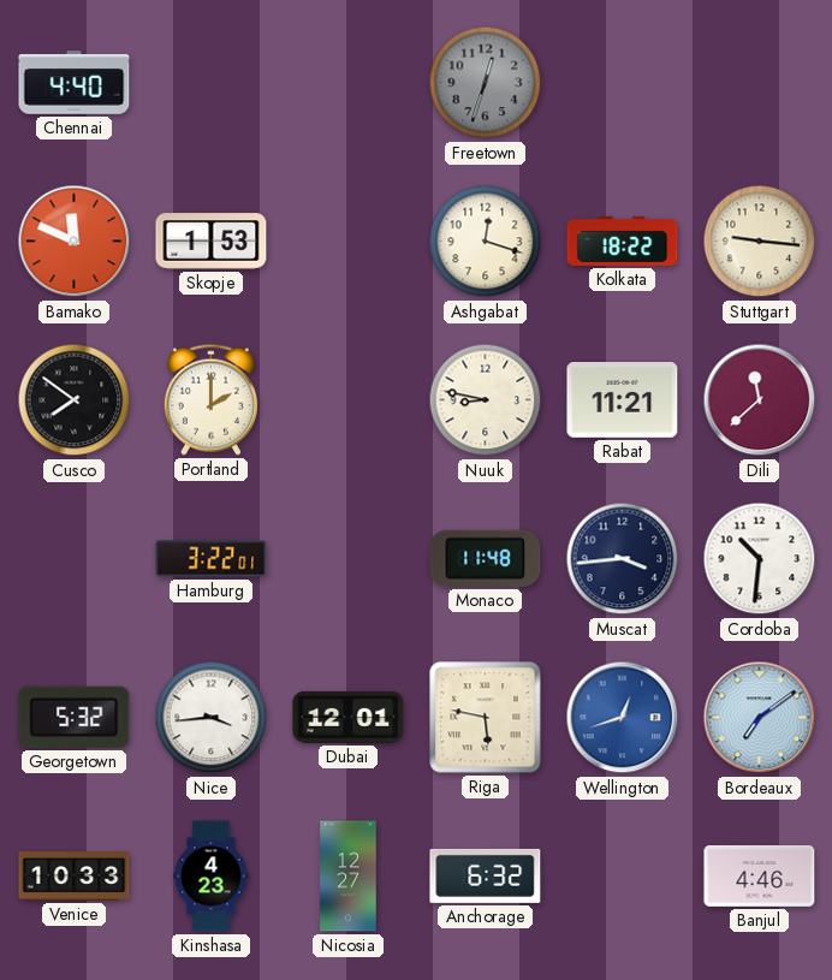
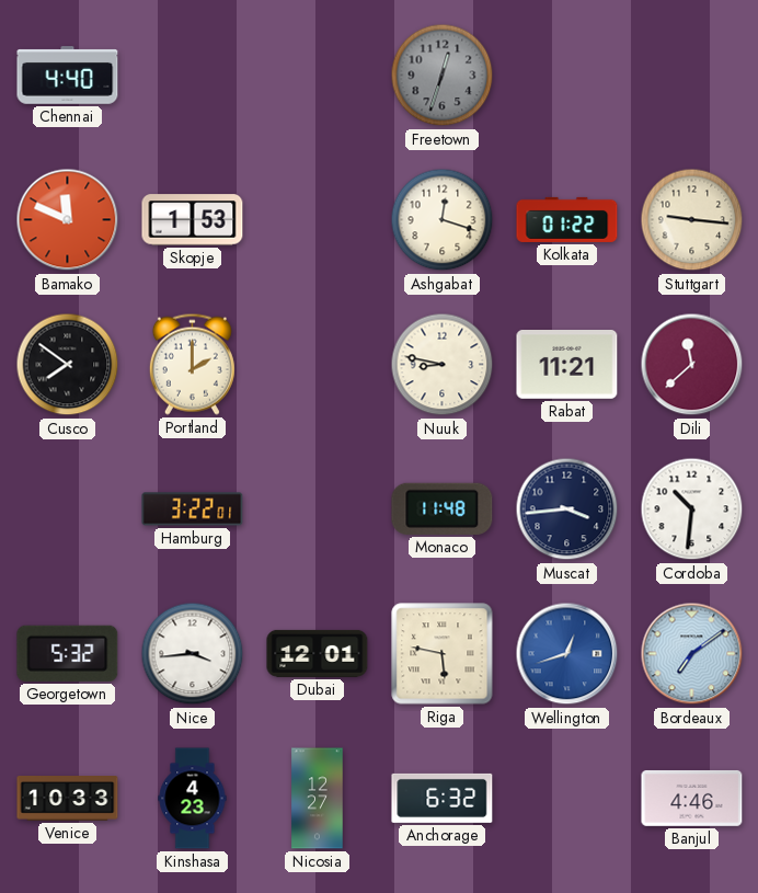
Kolkata: 18:22 -> 01:22 (567, 219)
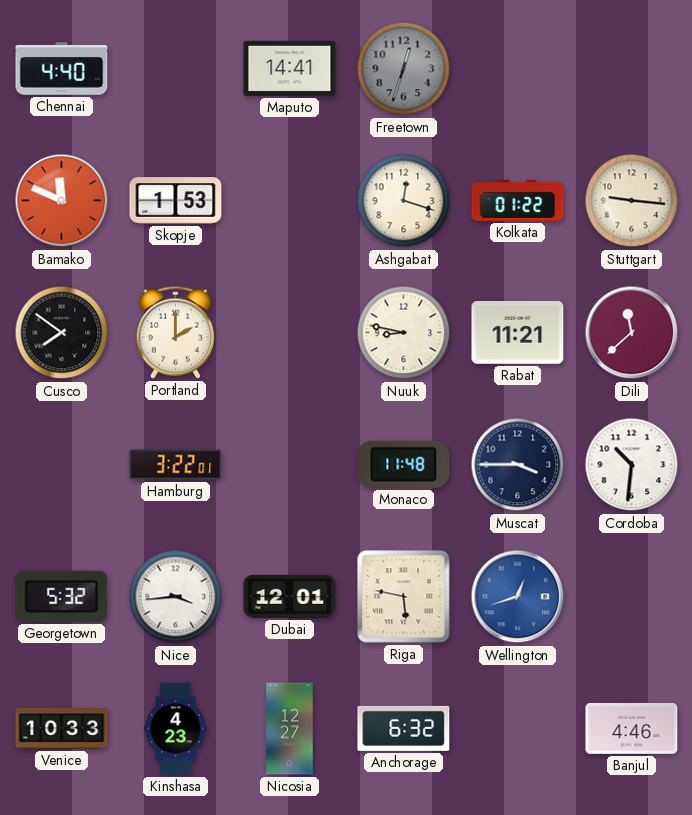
Maputo: none -> 14:41 (290, 68)
Muscat: 3:44 -> 3:45 (518, 465)
Bordeaux: 7:09 -> none (692, 654)
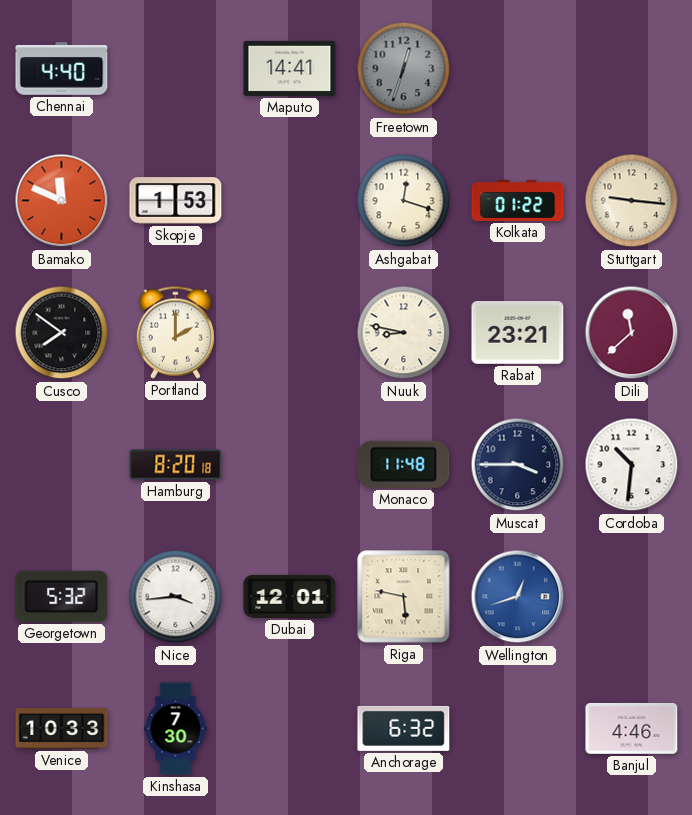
Rabat: 11:21 -> 23:21 (518, 333)
Hamburg: 3:22 -> 8:20 (176, 465)
Kinshasa: 4:23 -> 7:30 (176, 729)
Nicosia: 12:27 -> none (290, 729)
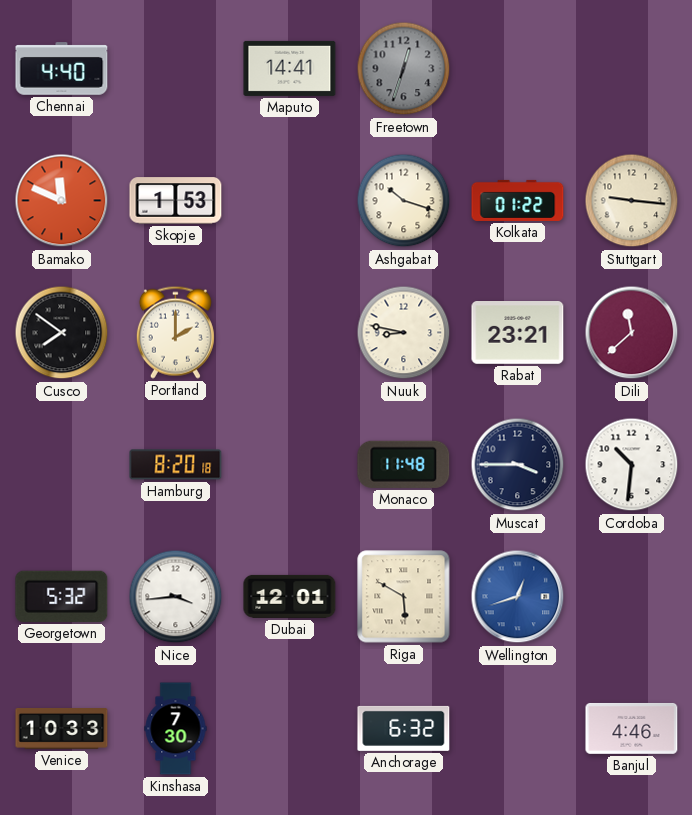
Ashgabat: 12:18 -> 10:18 (404, 201)
Riga: 5:47 -> 5:50 (404, 597)
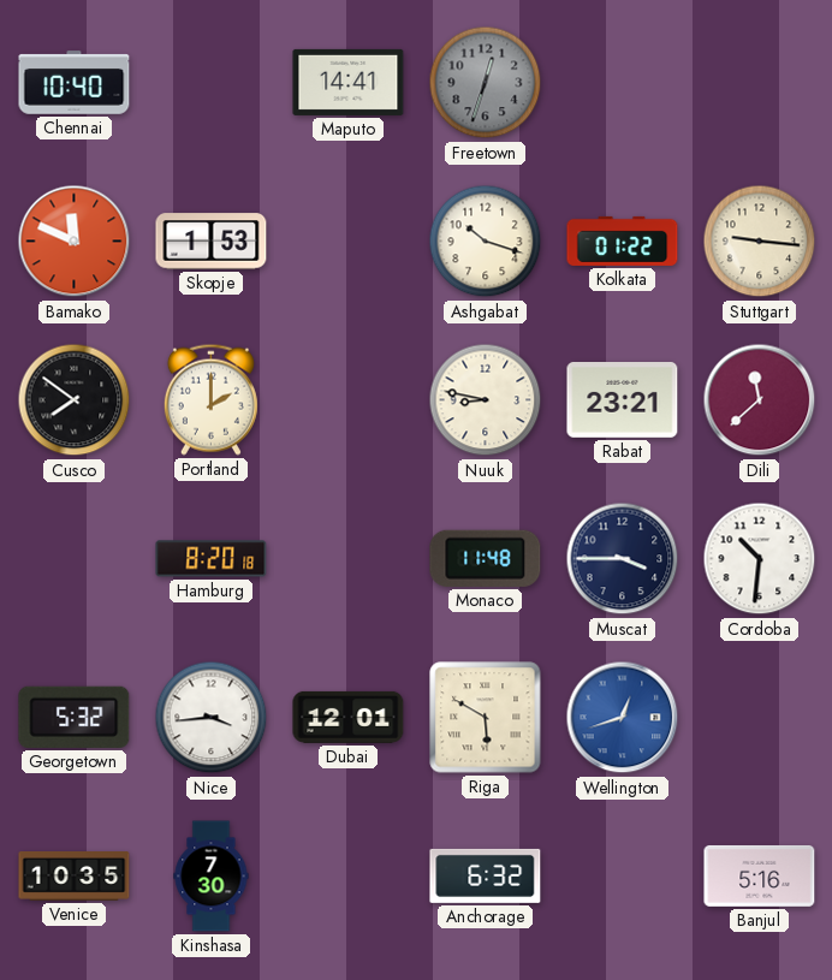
Chennai: 4:40 -> 10:40 (75, 83)
Venice: 10:33 -> 10:35 (75, 877)
Banjul: 4:46 -> 5:16 (760, 875)
